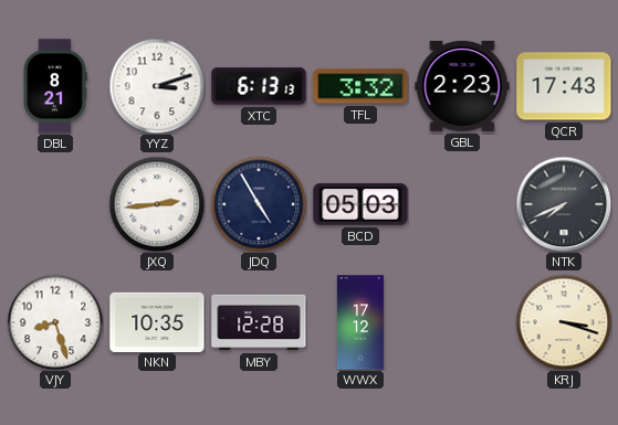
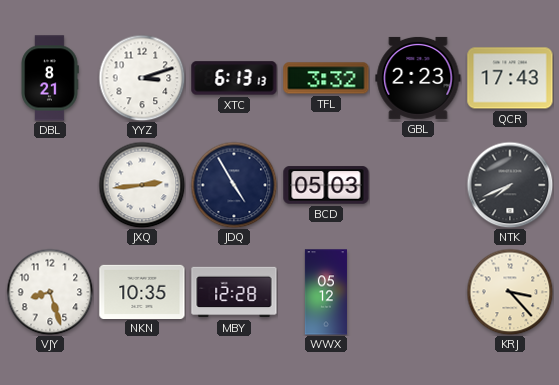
WWX: 17:12 -> 05:12 (326, 292)
KRJ: 3:18 -> 3:23 (510, 292)
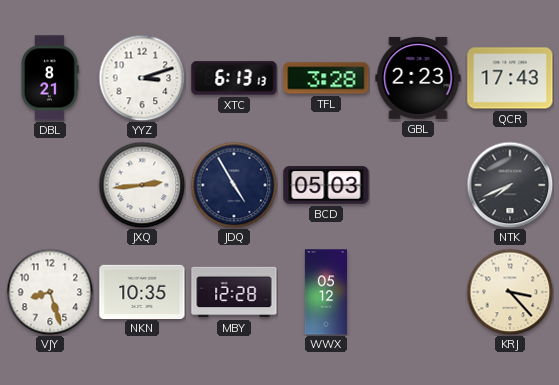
TFL: 3:32 -> 3:28 (326, 78)
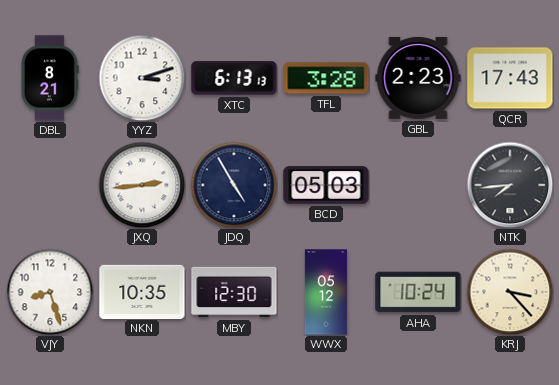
NTK: 7:41 -> 7:44 (510, 185)
MBY: 12:28 -> 12:30 (234, 292)
AHA: none -> 10:24 (418, 292)
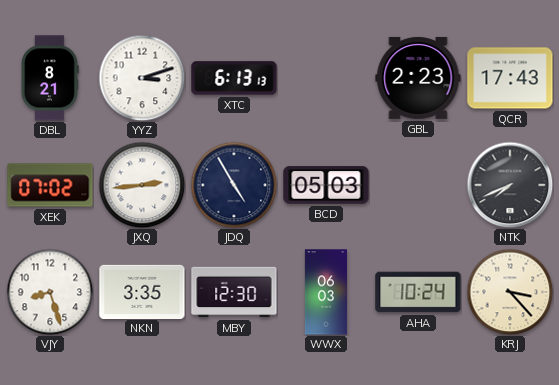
TFL: 3:28 -> none (326, 78)
XEK: none -> 07:02 (50, 185)
NTK: 7:44 -> 7:41 (510, 185)
NKN: 10:35 -> 3:35 (142, 291)
WWX: 05:12 -> 06:03 (326, 292)
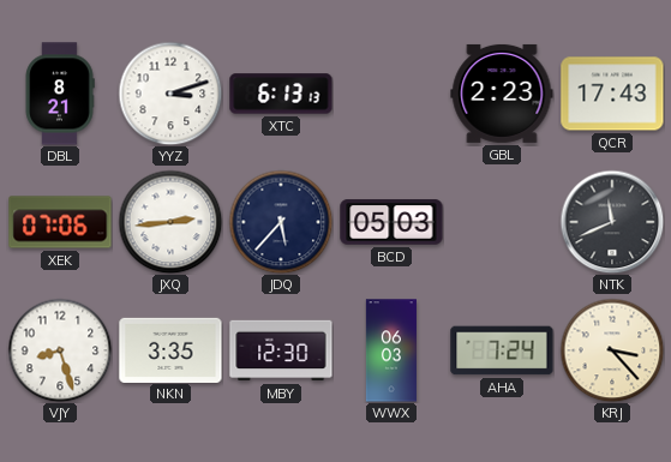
XEK: 07:02 -> 07:06 (60, 222)
JDQ: 4:55 -> 5:37 (281, 222)
NTK: 7:41 -> 11:41 (612, 222)
AHA: 10:24 -> 7:24 (502, 350)
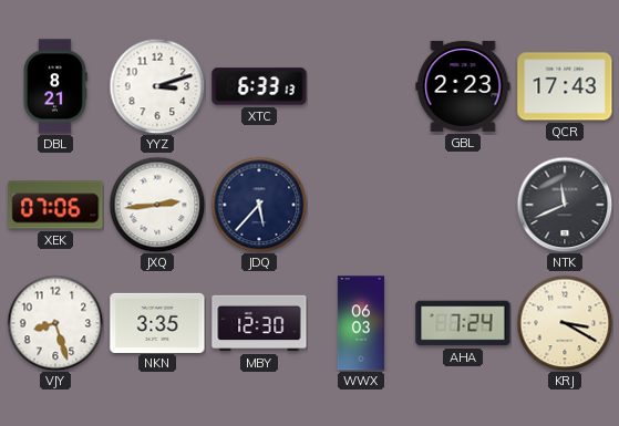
XTC: 6:13 -> 6:33 (259, 86)
BCD: 05:03 -> none (391, 222)
KRJ: 3:23 -> 3:20 (565, 323)
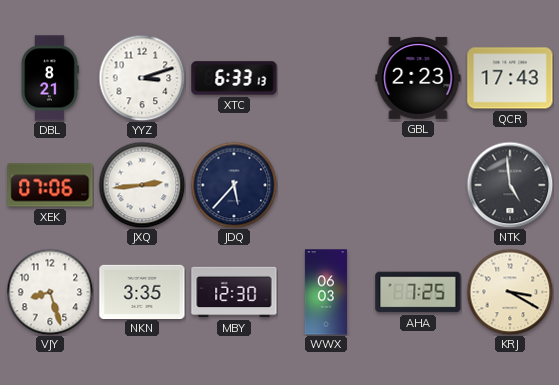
NTK: 11:41 -> 4:59 (510, 185)
AHA: 7:24 -> 7:25 (418, 292)
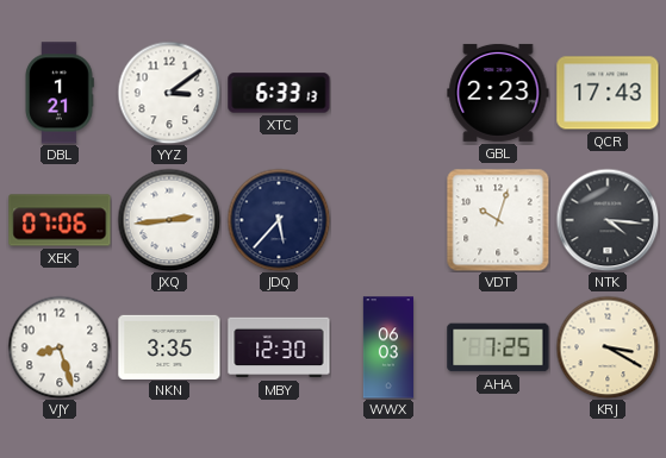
DBL: 8:21 -> 1:21 (60, 93)
YYZ: 3:12 -> 3:09 (169, 93)
VDT: none -> 10:03 (498, 220)
NTK: 4:59 -> 4:16 (608, 220)
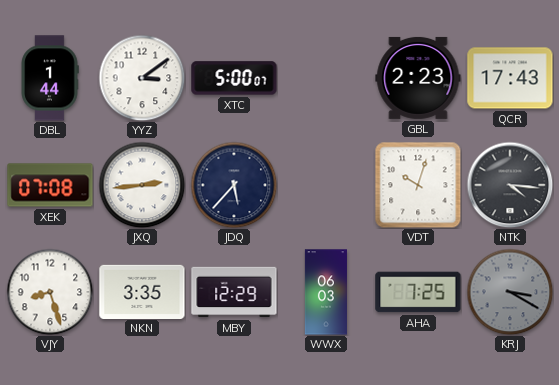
DBL: 1:21 -> 1:44 (50, 78)
XTC: 6:33 -> 5:00 (234, 78)
XEK: 07:06 -> 07:08 (50, 185)
MBY: 12:30 -> 12:29 (234, 292)
KRJ dial: cream -> grey (510, 292)
